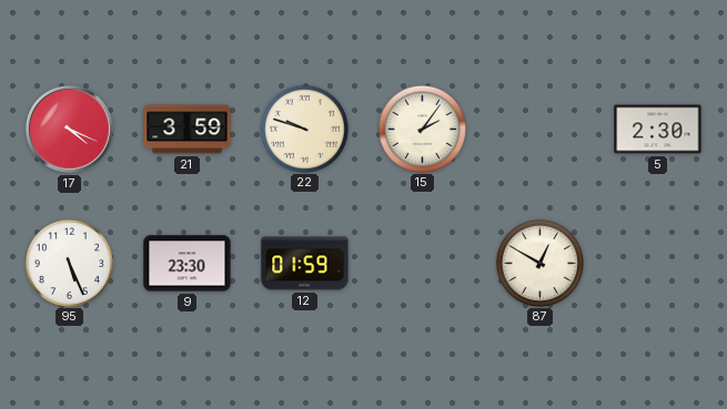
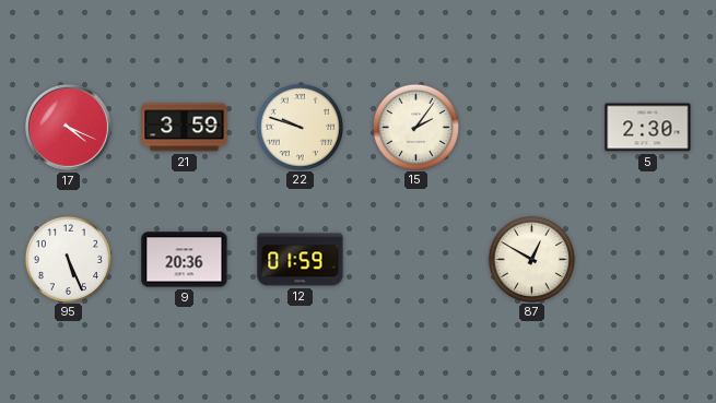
9: 23:30 -> 20:36 (185, 260)
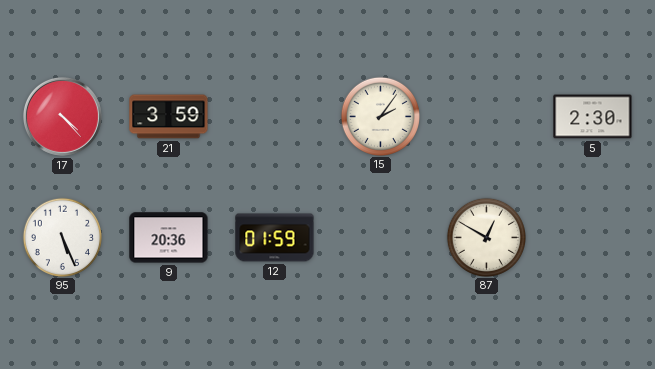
17: 4:19 -> 4:23 (62, 116)
22: 9:48 -> none (300, 127)
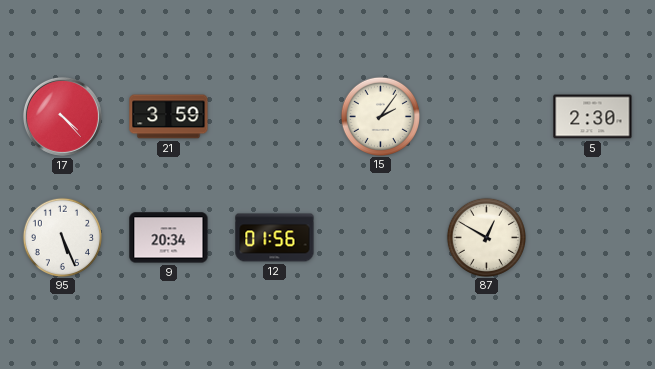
9: 20:36 -> 20:34 (169, 238)
12: 01:59 -> 01:56 (275, 238)
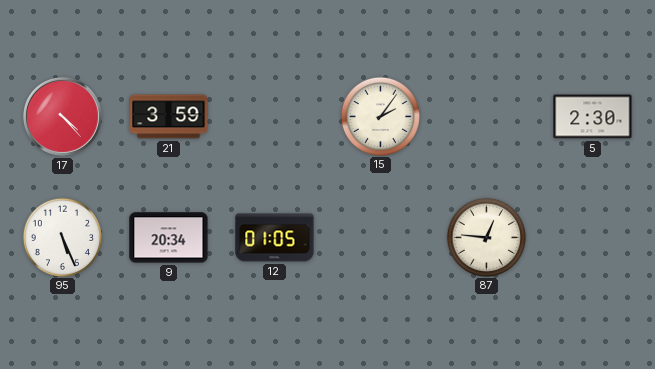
12: 01:56 -> 01:05 (275, 238)
87: 12:50 -> 12:46 (486, 237)
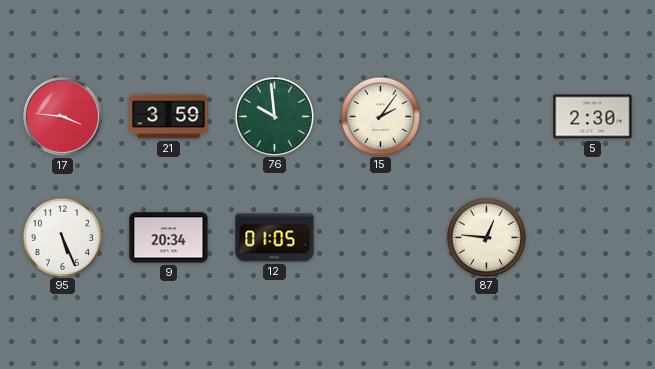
17: 4:23 -> 3:46 (62, 116)
76: none -> 9:59 (274, 116)
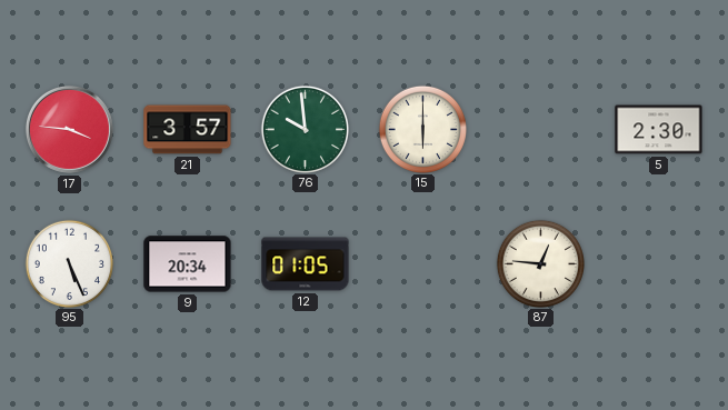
21: 3:59 -> 3:57 (188, 130)
15: 2:06 -> 6:00 (422, 129)
